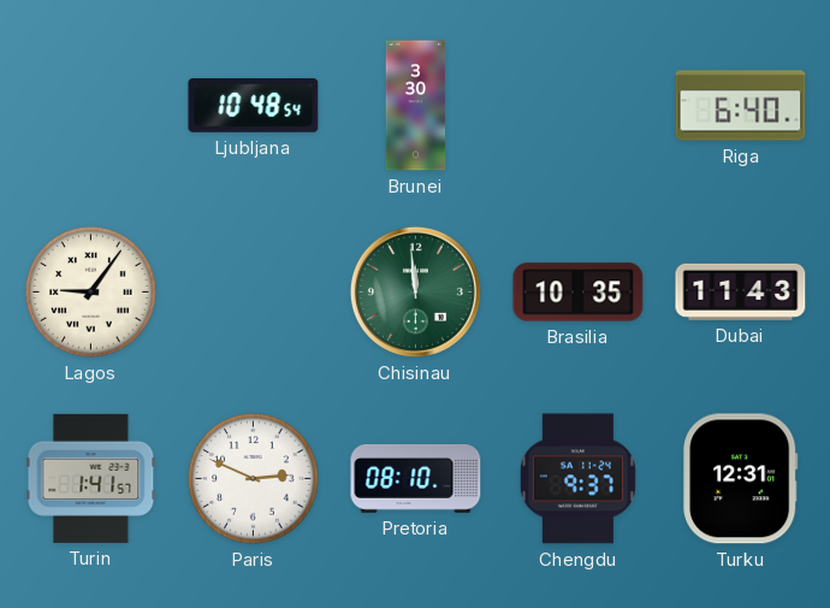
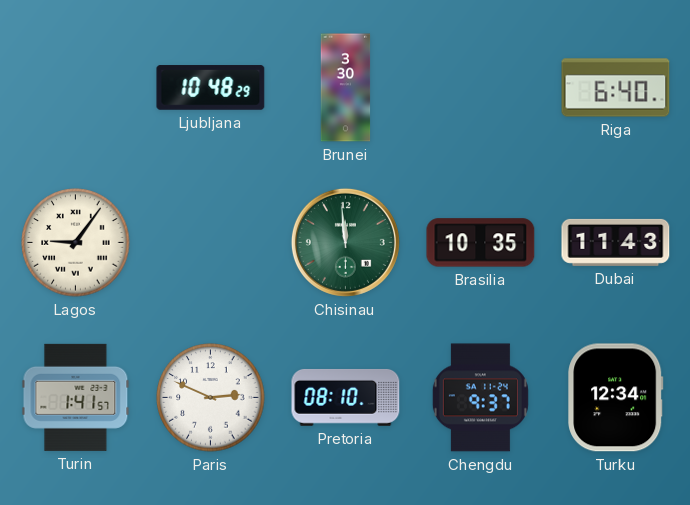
Ljubljana: 10:48:54 -> 10:48:29 (211, 88)
Turku: 12:31 -> 12:34 (616, 398)
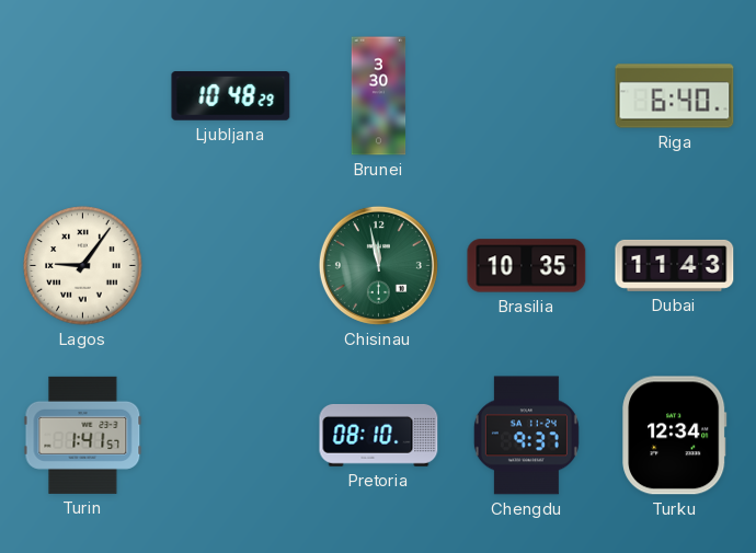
Chisinau: 11:59 -> 11:58 (378, 265)
Paris: 2:49 -> none (211, 398)
